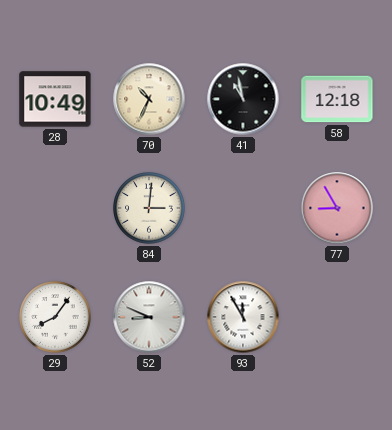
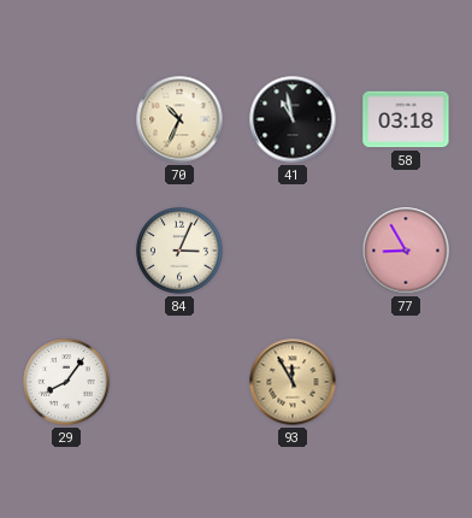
28: 10:49 -> none (55, 99)
58: 12:18 -> 03:18 (406, 119)
84: 3:01 -> 3:04 (179, 251)
52: 8:49 -> none (149, 317)
93 dial: white -> champagne (293, 382)
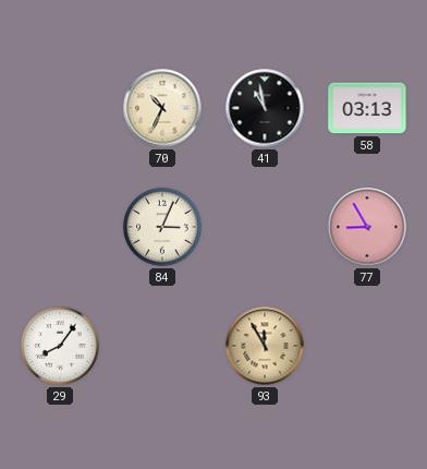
58: 03:18 -> 03:13 (367, 108)
